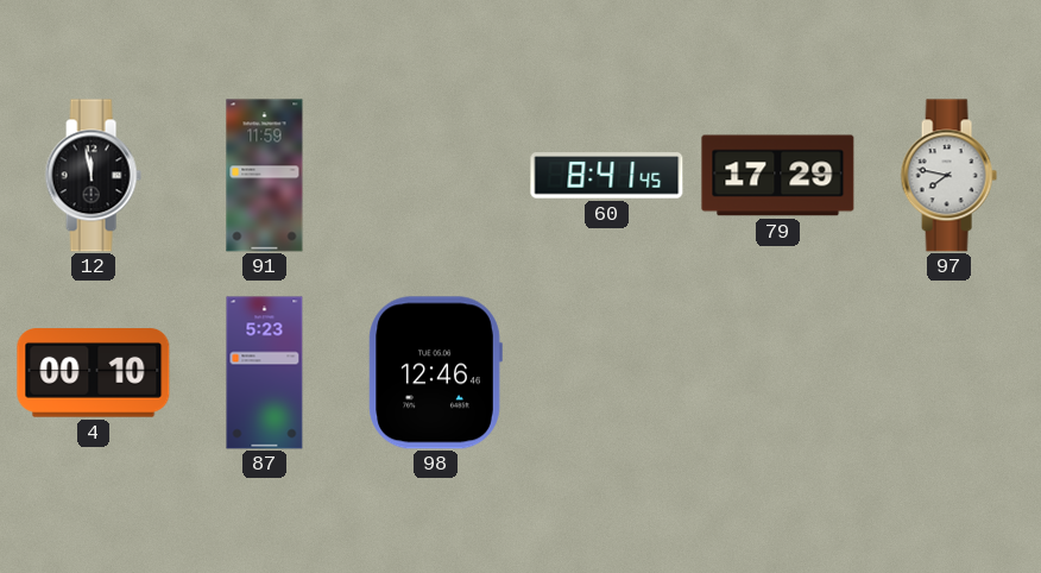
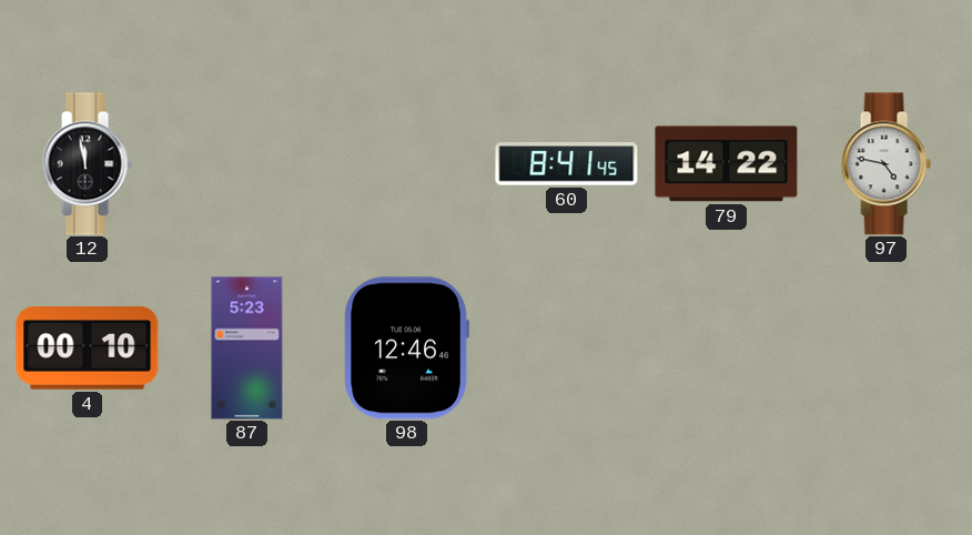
91: 11:59 -> none (265, 176)
79: 17:29 -> 14:22 (727, 164)
97: 7:47 -> 4:47 (885, 164)
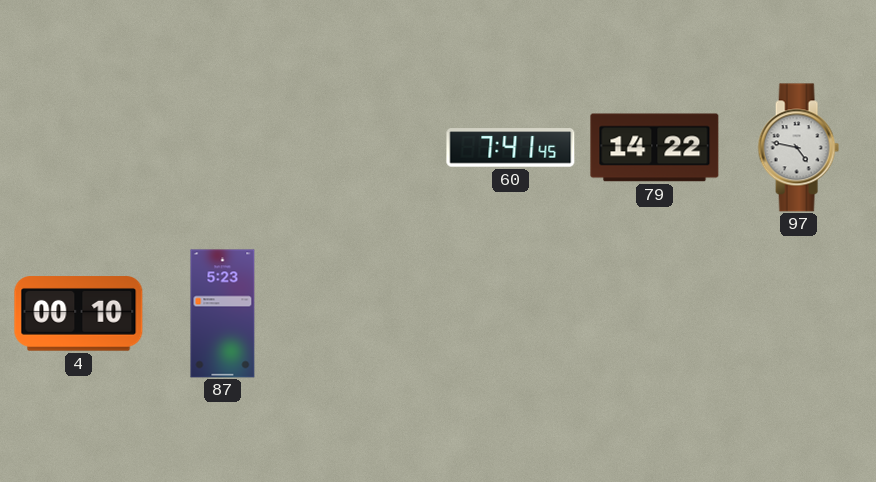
12: 11:58 -> none (87, 164)
60: 8:41 -> 7:41 (511, 148)
98: 12:46 -> none (406, 349)
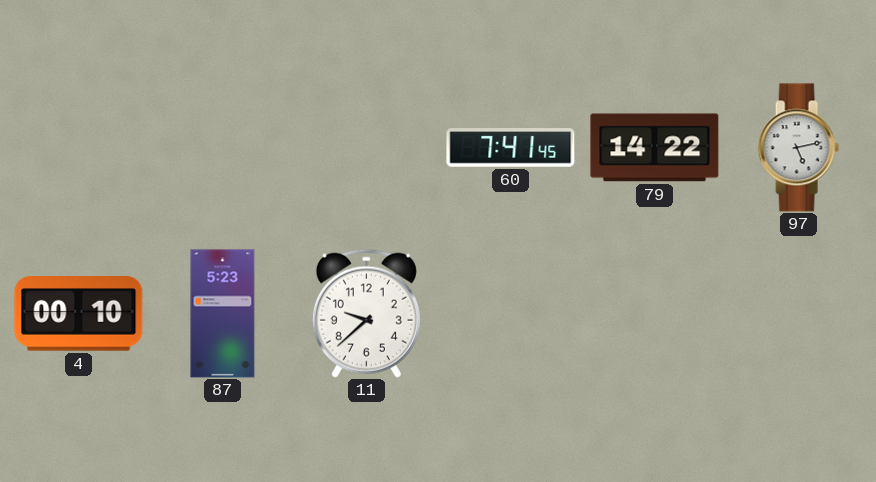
97: 4:47 -> 5:13 (798, 148)
11: none -> 9:38 (366, 313)
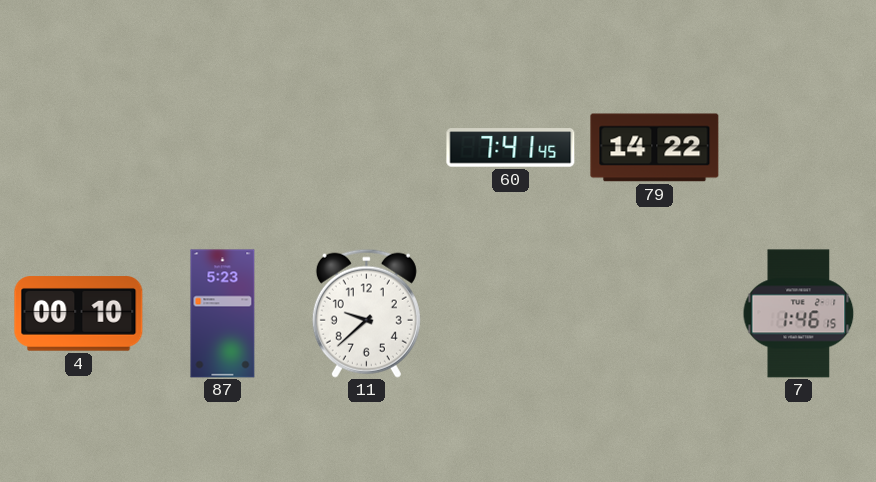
97: 5:13 -> none (798, 148)
7: none -> 1:46 (799, 314)
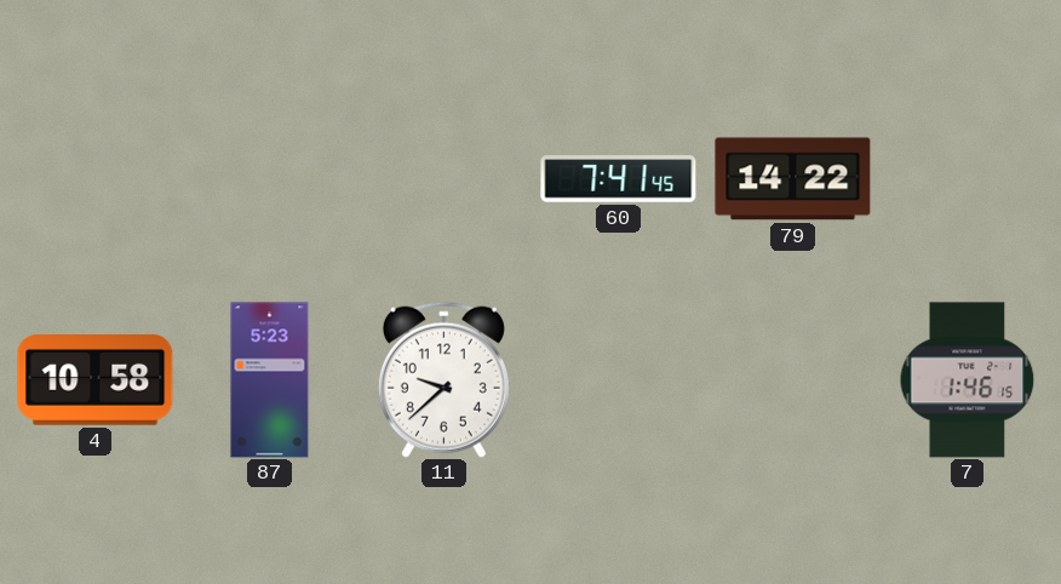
4: 00:10 -> 10:58 (96, 380)
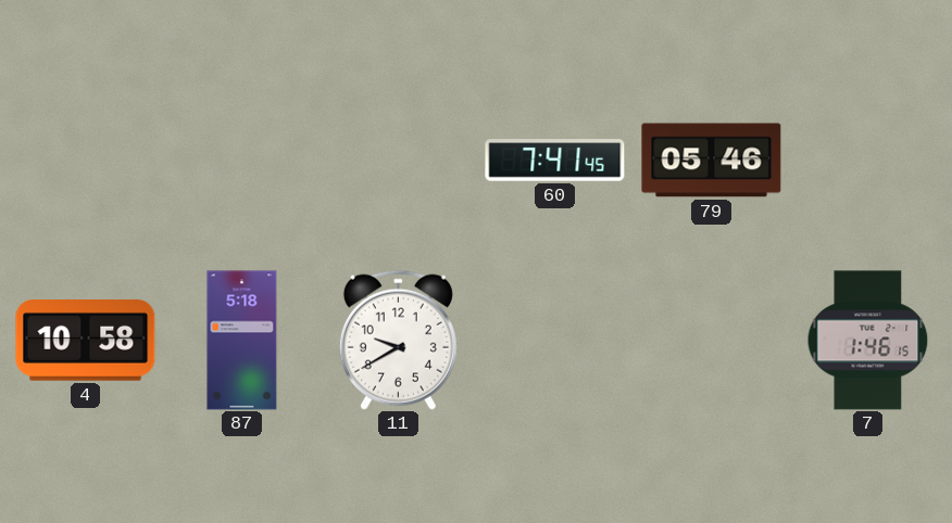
79: 14:22 -> 05:46 (712, 161)
87: 5:23 -> 5:18 (242, 341)
11: 9:38 -> 9:40 (398, 340)
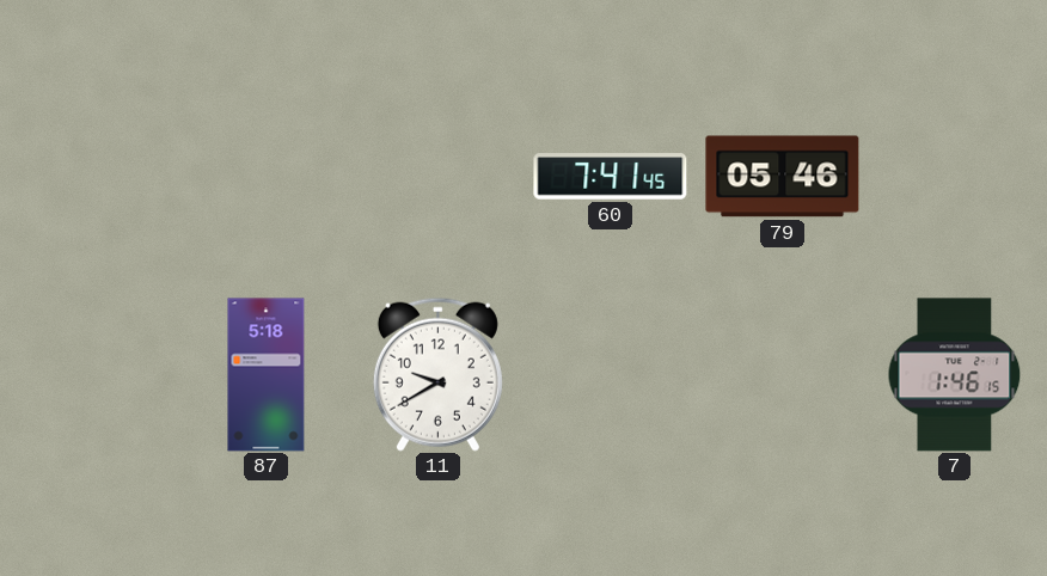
4: 10:58 -> none (86, 341)
